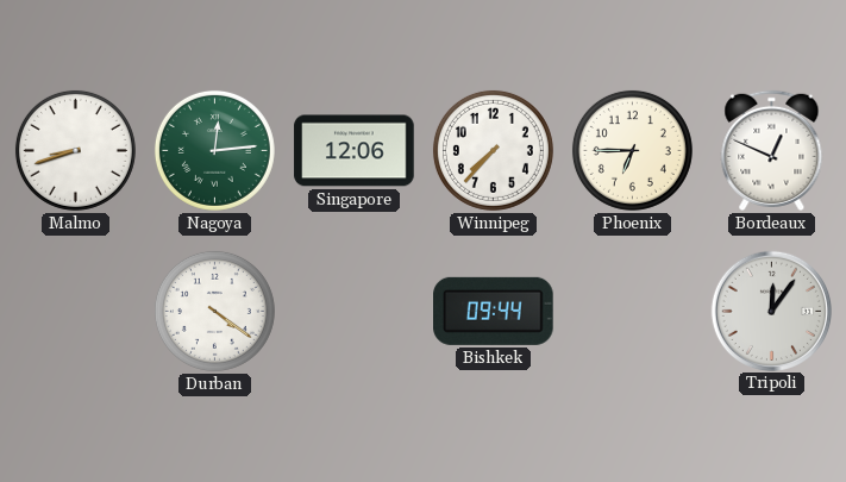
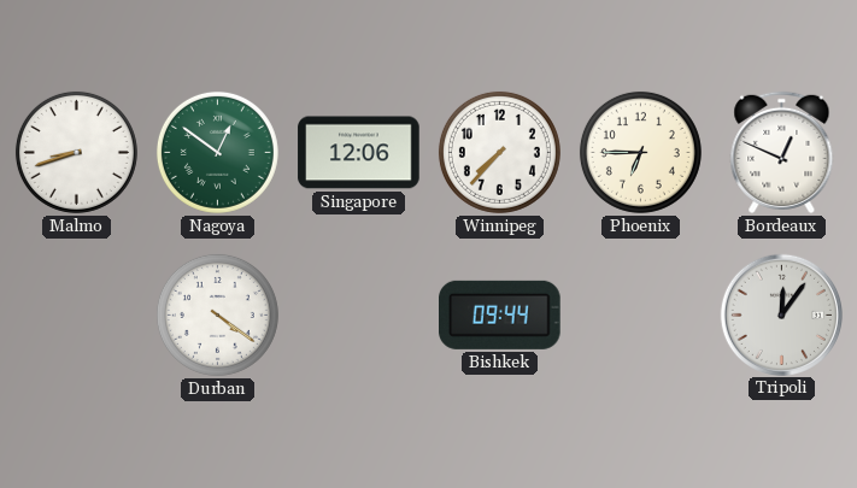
Nagoya: 12:14 -> 12:51 (217, 152)
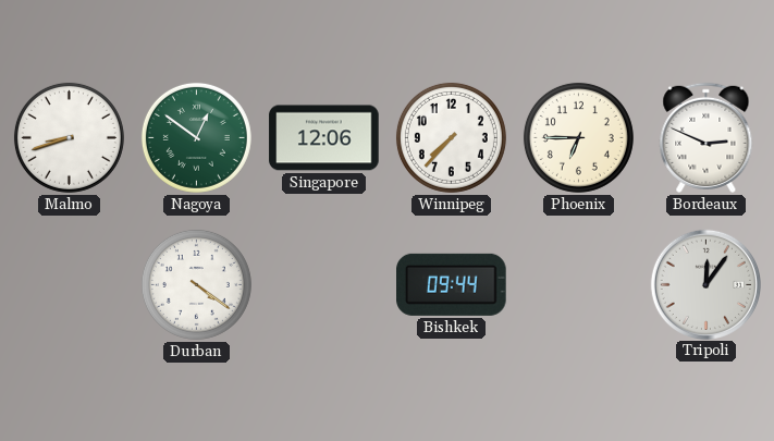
Bordeaux: 12:49 -> 2:49 (707, 137)
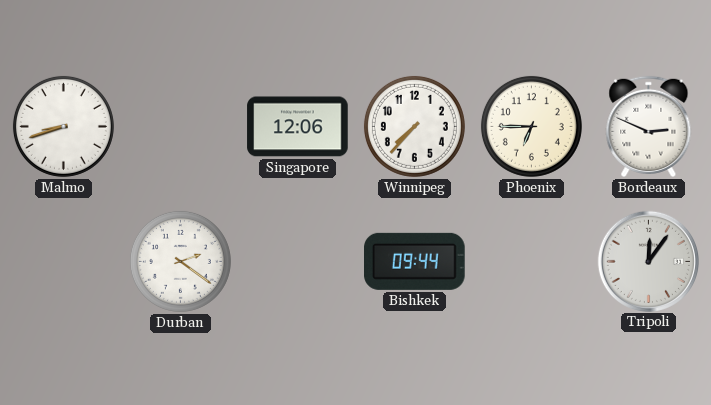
Nagoya: 12:51 -> none (196, 137)
Durban: 4:21 -> 2:21 (180, 261)
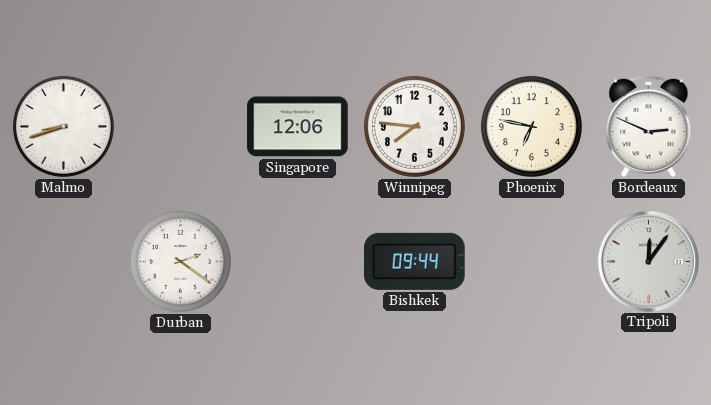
Winnipeg: 7:37 -> 7:46 (414, 126)
Phoenix: 6:45 -> 6:47 (531, 126)
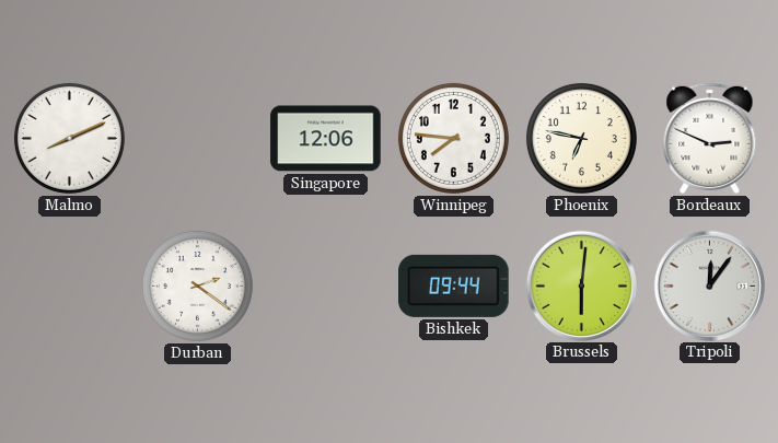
Malmo: 8:42 -> 8:11 (69, 138)
Brussels: none -> 6:01 (581, 285)
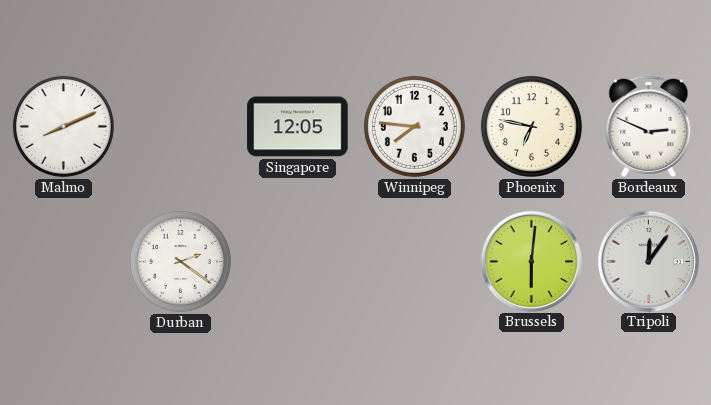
Singapore: 12:06 -> 12:05 (298, 127)
Bishkek: 09:44 -> none (454, 285)
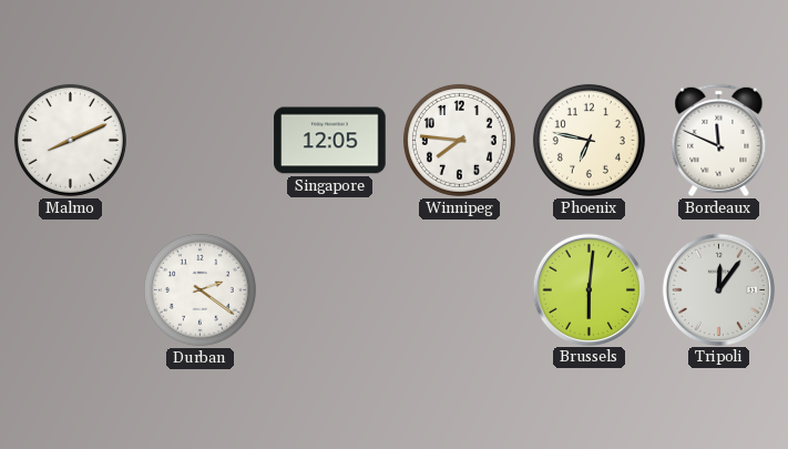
Bordeaux: 2:49 -> 11:49 (719, 140)
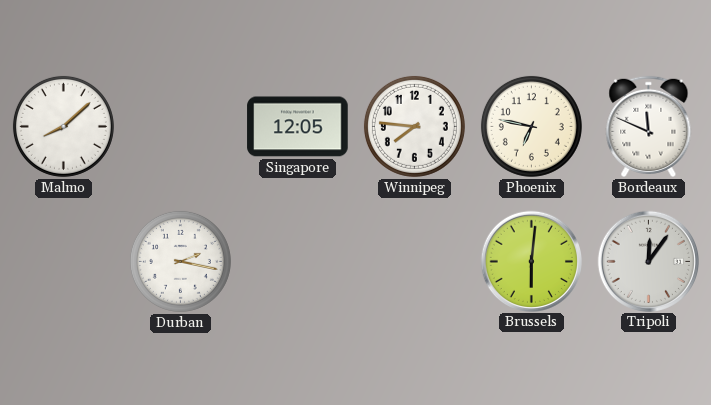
Malmo: 8:11 -> 8:08 (63, 126)
Durban: 2:21 -> 2:17 (180, 261)
